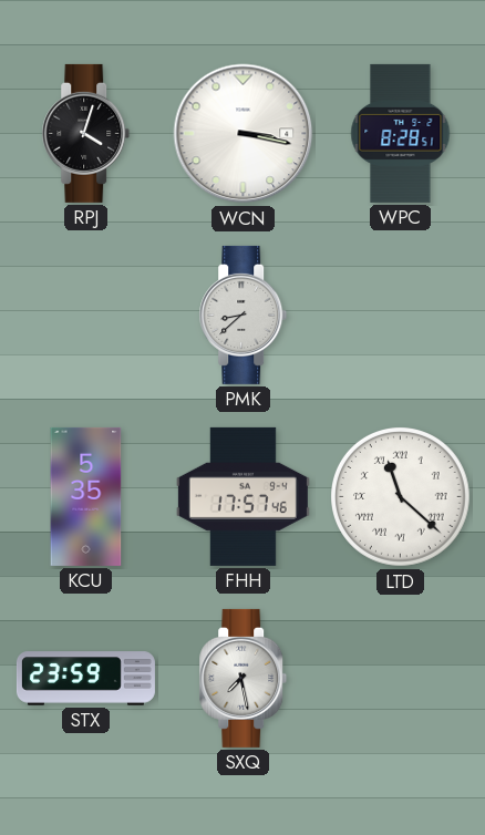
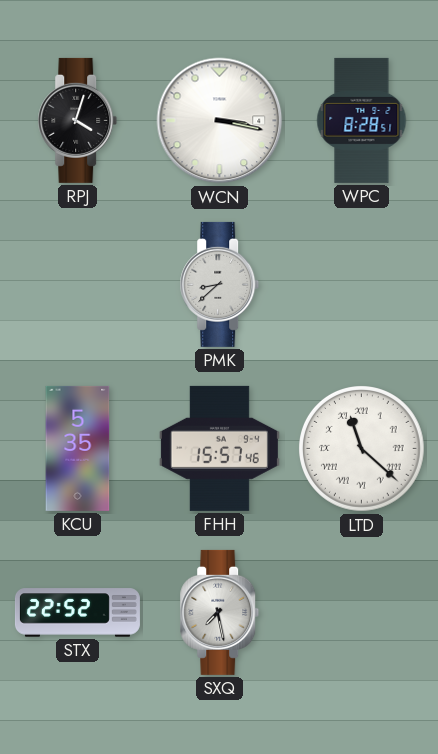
FHH: 17:57 -> 15:57 (219, 448)
STX: 23:59 -> 22:52 (77, 613)
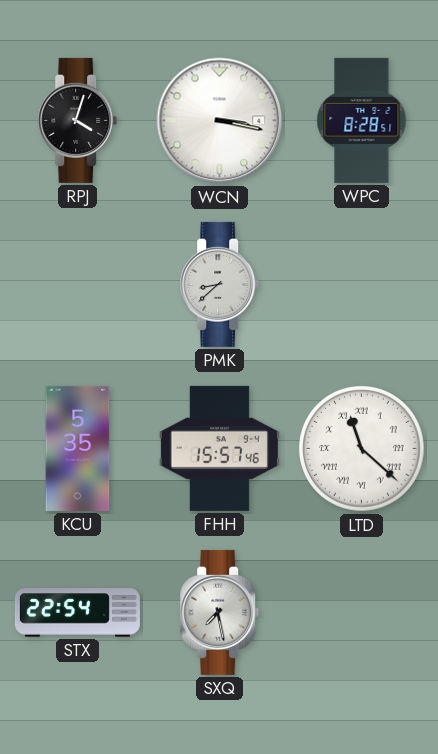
STX: 22:52 -> 22:54 (77, 613)
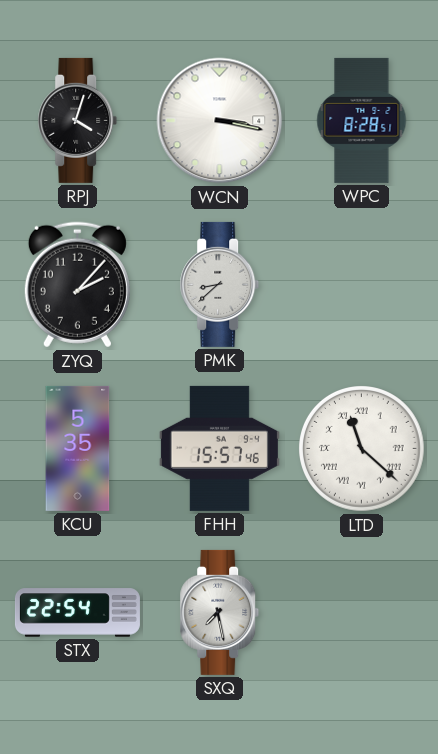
ZYQ: none -> 2:07 (77, 285)
